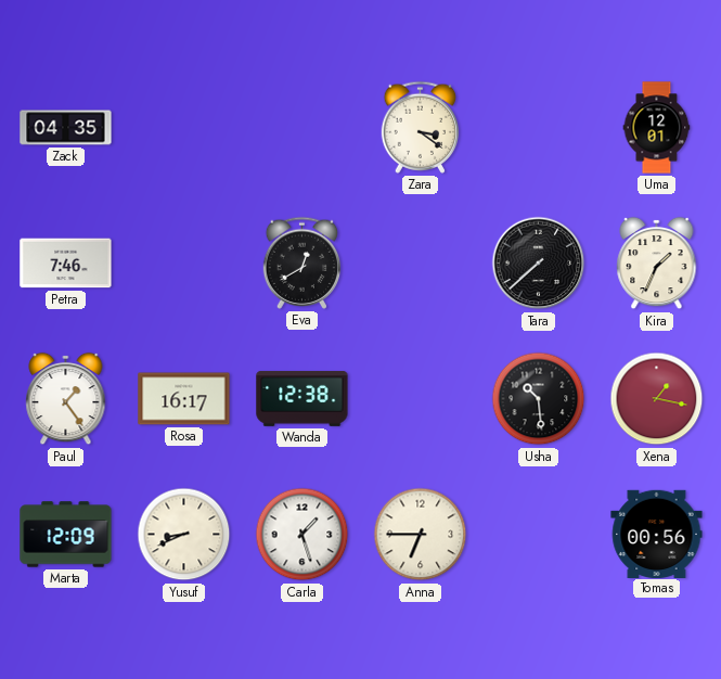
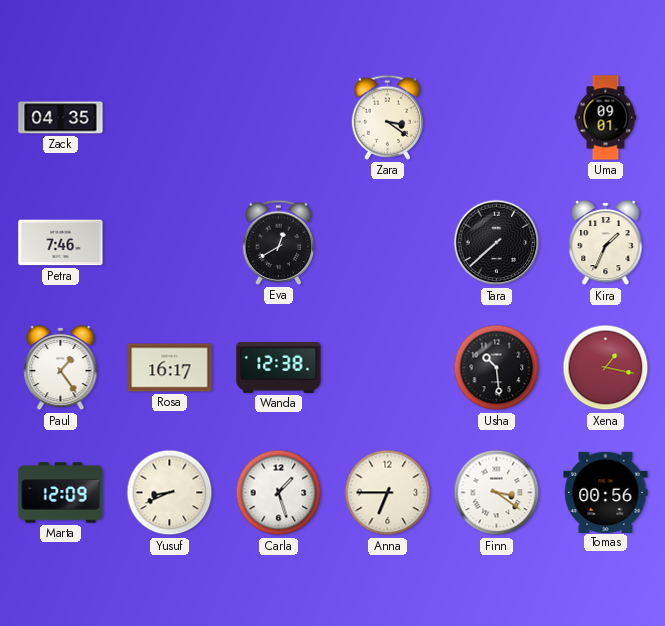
Uma: 12:01 -> 09:01 (606, 118)
Finn: none -> 3:21 (497, 493)
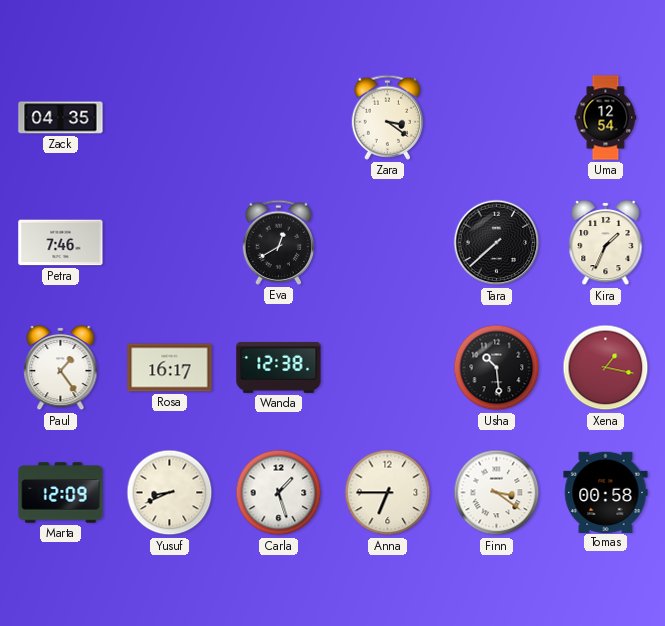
Uma: 09:01 -> 12:54 (606, 118)
Tomas: 00:56 -> 00:58 (606, 492)
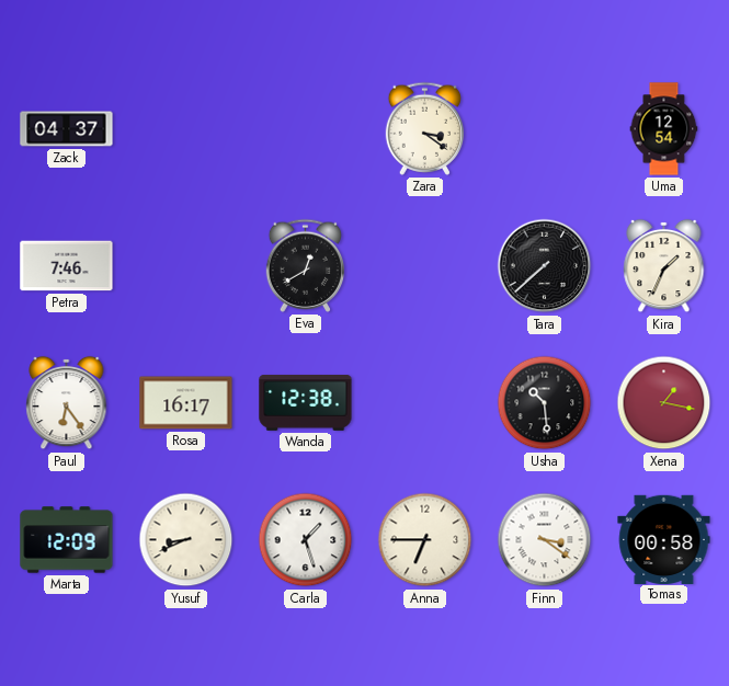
Zack: 04:35 -> 04:37 (67, 129)
Paul: 1:24 -> 6:24 (67, 403)
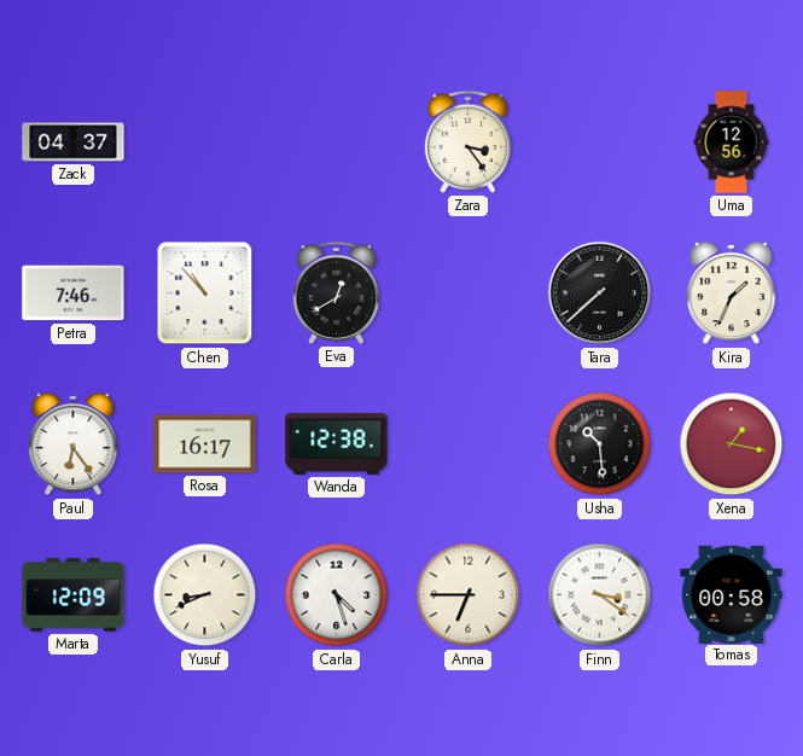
Zara: 3:21 -> 3:24 (469, 141)
Uma: 12:54 -> 12:56 (732, 143)
Chen: none -> 10:53 (205, 293)
Carla: 1:27 -> 4:27 (337, 595)
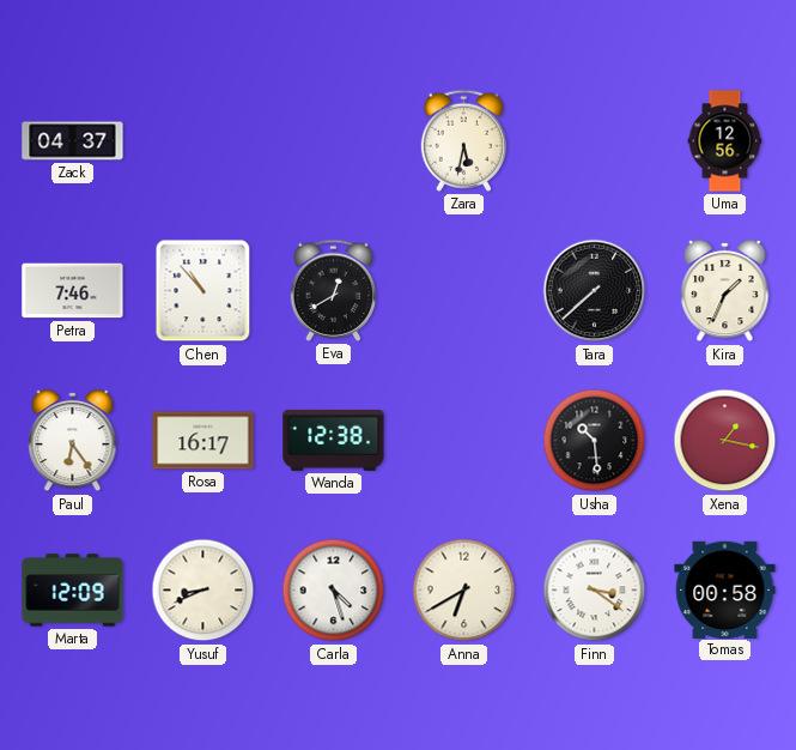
Zara: 3:24 -> 5:32 (464, 140)
Anna: 6:45 -> 6:40 (464, 591)
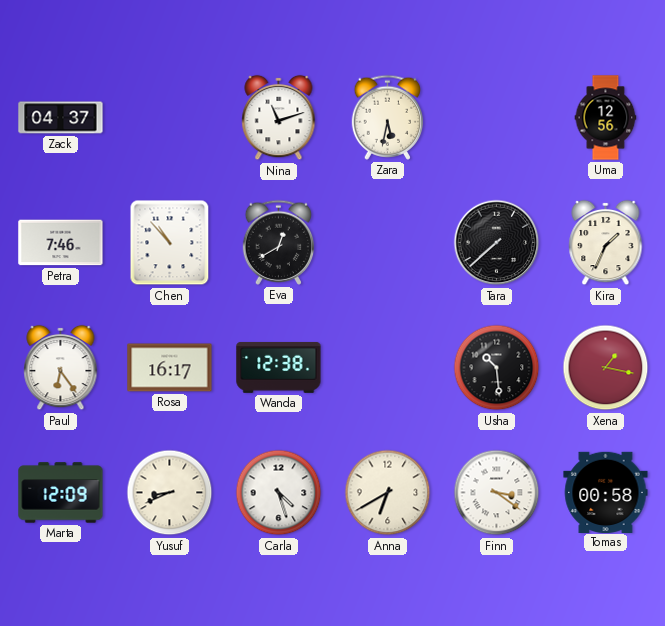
Nina: none -> 11:12 (279, 118)
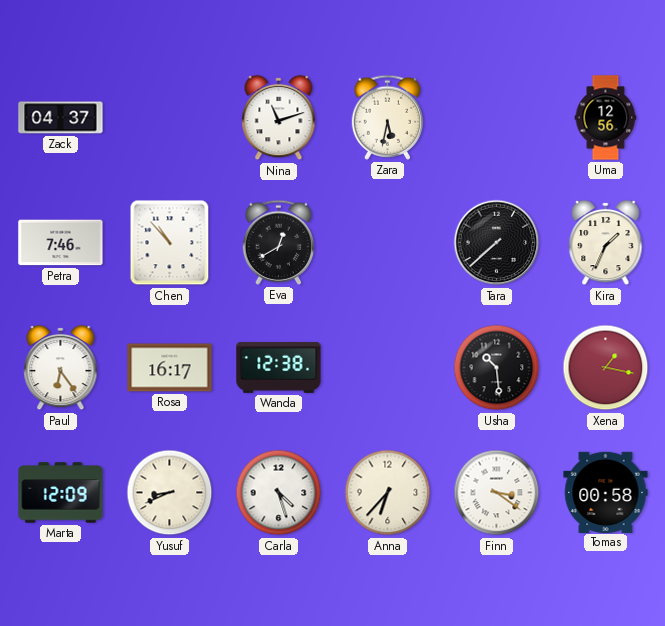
Anna: 6:40 -> 6:37 (388, 493)
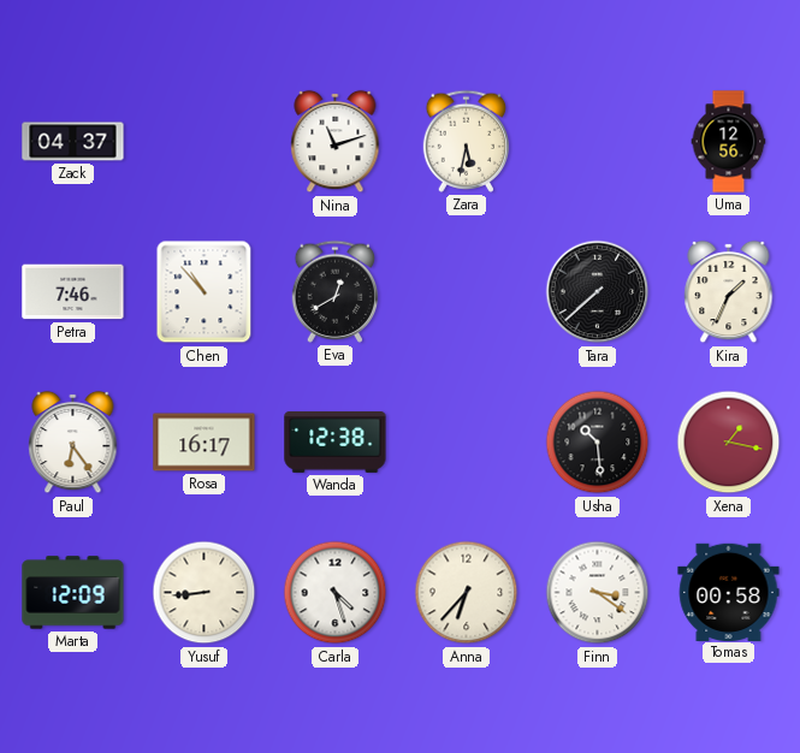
Yusuf: 8:41 -> 8:44 (205, 593)
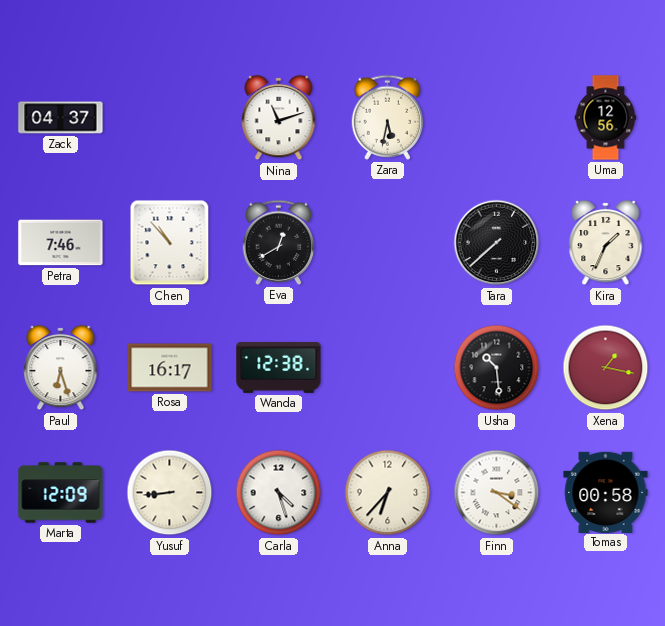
Paul: 6:24 -> 6:27 (61, 368)
